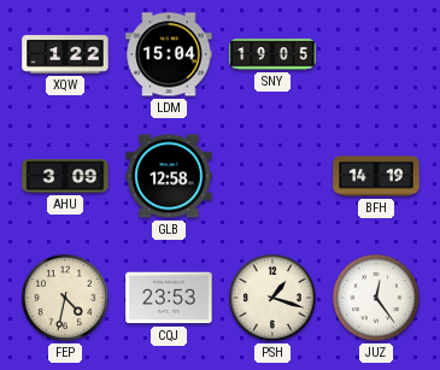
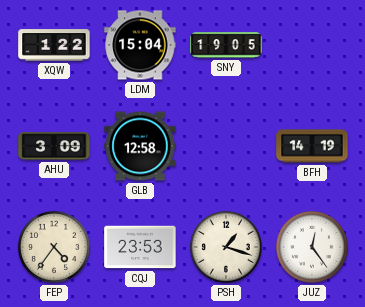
FEP: 4:32 -> 4:36 (54, 247)
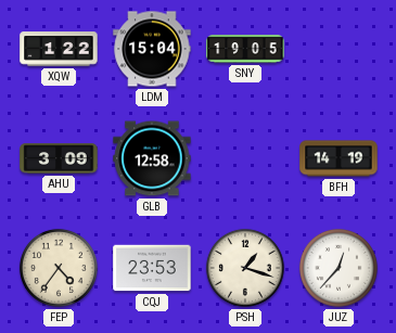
JUZ: 12:24 -> 12:37 (338, 268)
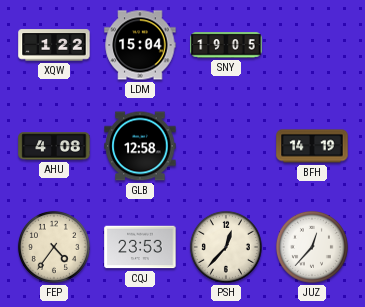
AHU: 3:09 -> 4:08 (54, 146)
PSH: 1:18 -> 12:37 (226, 247)
